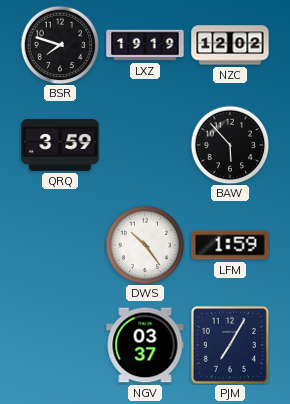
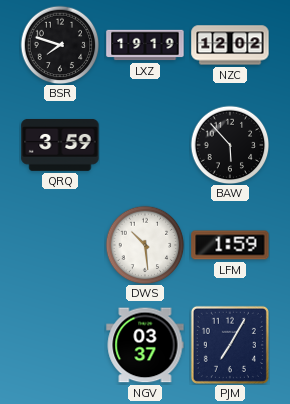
DWS: 10:24 -> 10:29 (145, 245)
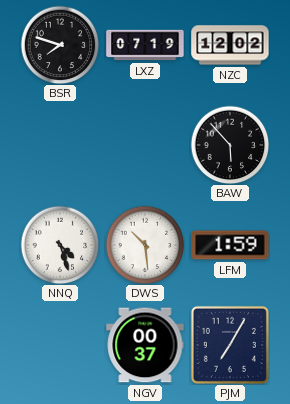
LXZ: 19:19 -> 07:19 (145, 45)
QRQ: 3:59 -> none (60, 145)
NNQ: none -> 4:27 (60, 245)
NGV: 03:37 -> 00:37 (145, 345)
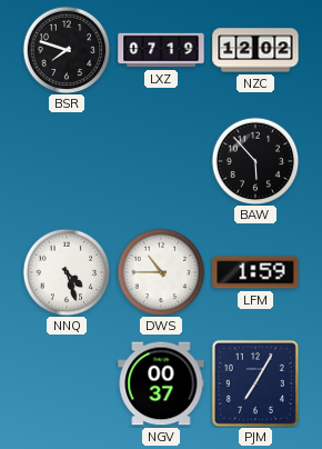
DWS: 10:29 -> 10:45 (161, 272)
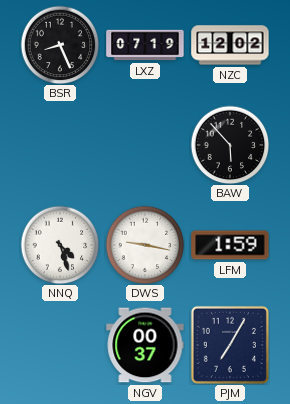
BSR: 7:48 -> 8:26 (60, 45)
DWS: 10:45 -> 9:17 (145, 245)
